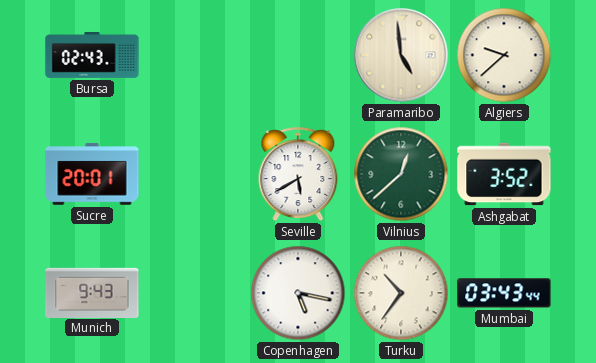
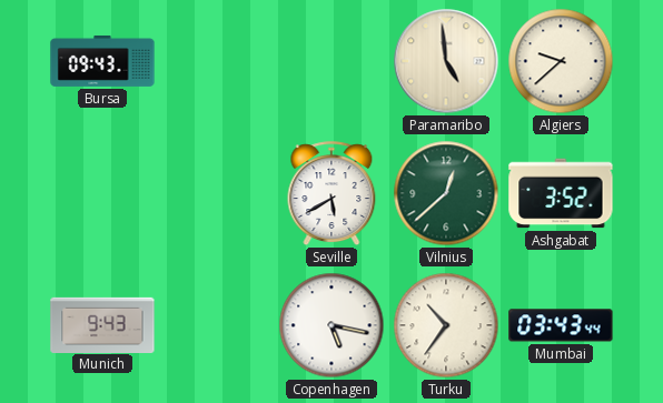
Bursa: 02:43 -> 09:43 (102, 61)
Sucre: 20:01 -> none (92, 174)
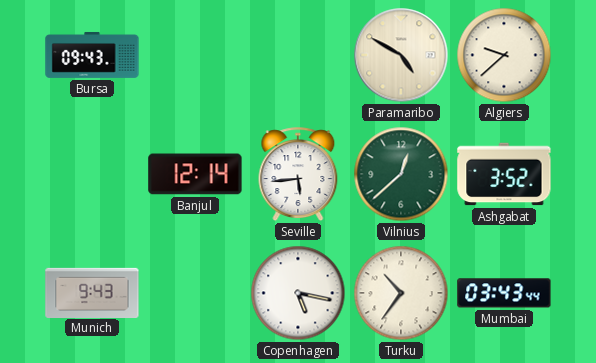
Paramaribo: 4:59 -> 4:50 (401, 55)
Banjul: none -> 12:14 (195, 174)
Seville: 5:40 -> 5:44 (298, 175)
